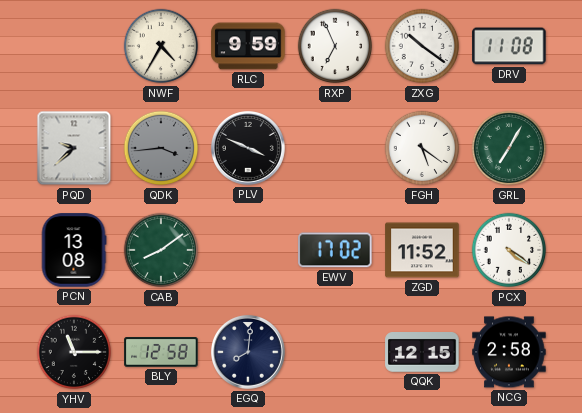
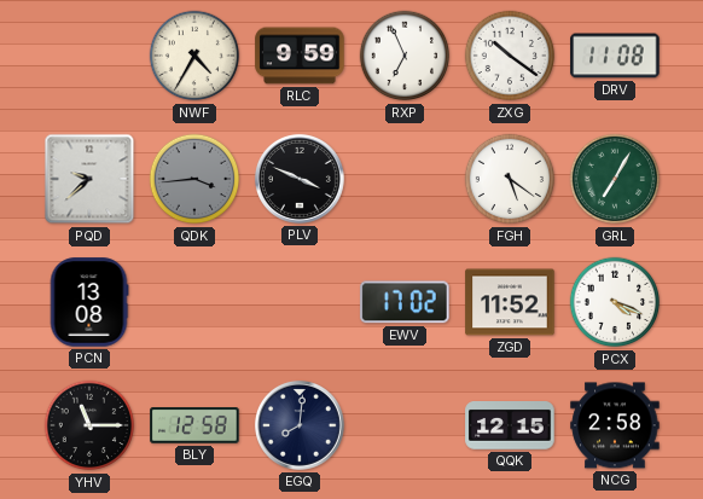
CAB: 8:09 -> none (161, 250)
PCX: 4:21 -> 4:19 (615, 302)
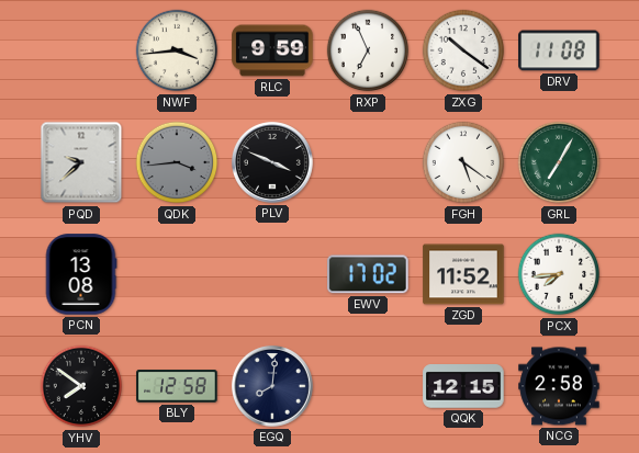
NWF: 4:35 -> 3:44 (177, 50)
PCX: 4:19 -> 7:44 (559, 274)
YHV: 11:15 -> 7:51 (81, 386)
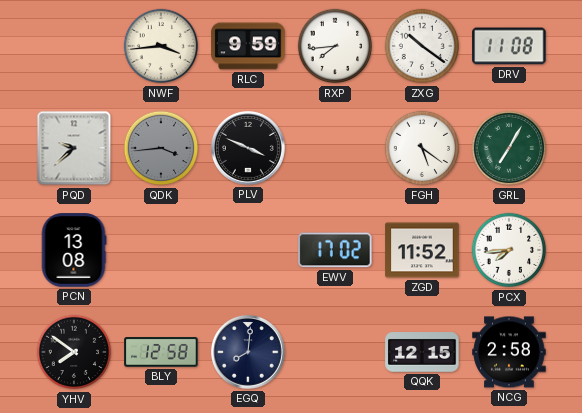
RXP: 6:56 -> 7:44 (335, 46)
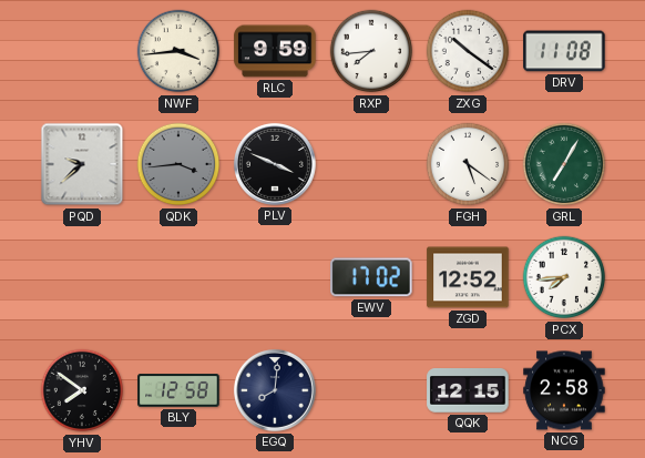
PCN: 13:08 -> none (74, 250)
ZGD: 11:52 -> 12:52 (468, 277)
